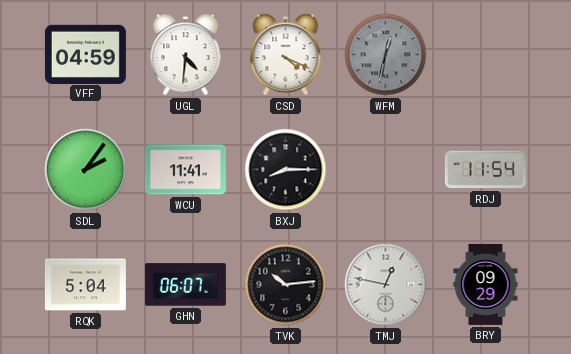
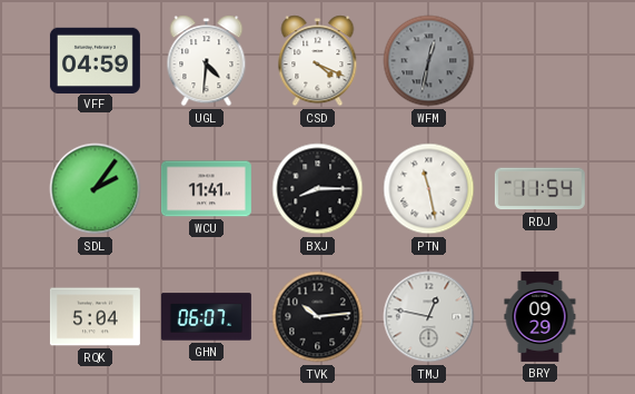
PTN: none -> 11:28 (429, 189)
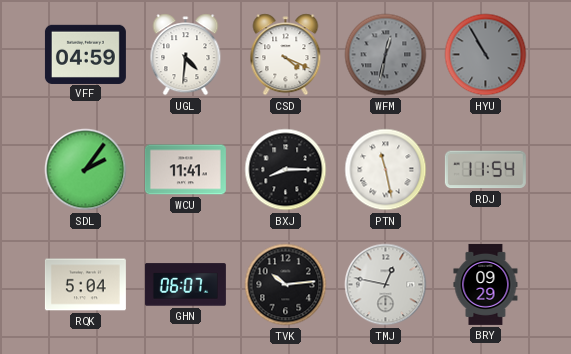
HYU: none -> 10:55 (486, 55)
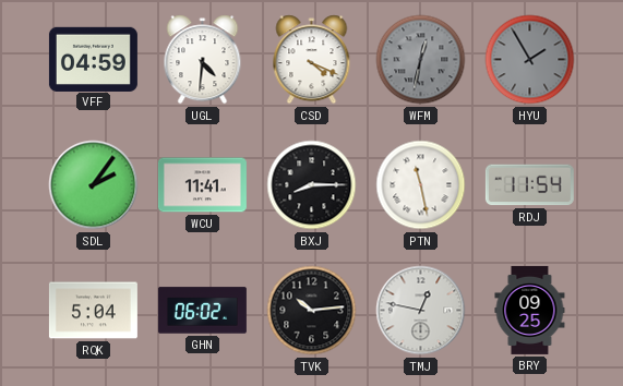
HYU: 10:55 -> 1:55 (530, 60)
GHN: 06:07 -> 06:02 (202, 311)
BRY: 09:29 -> 09:25 (530, 310)
